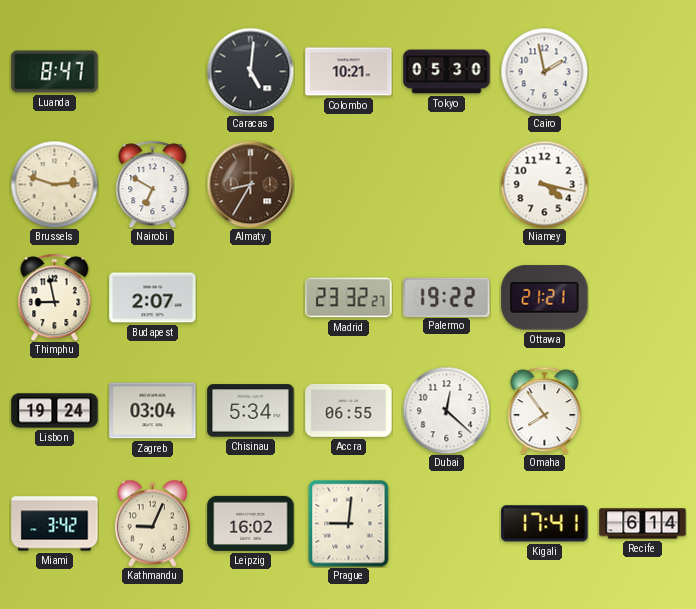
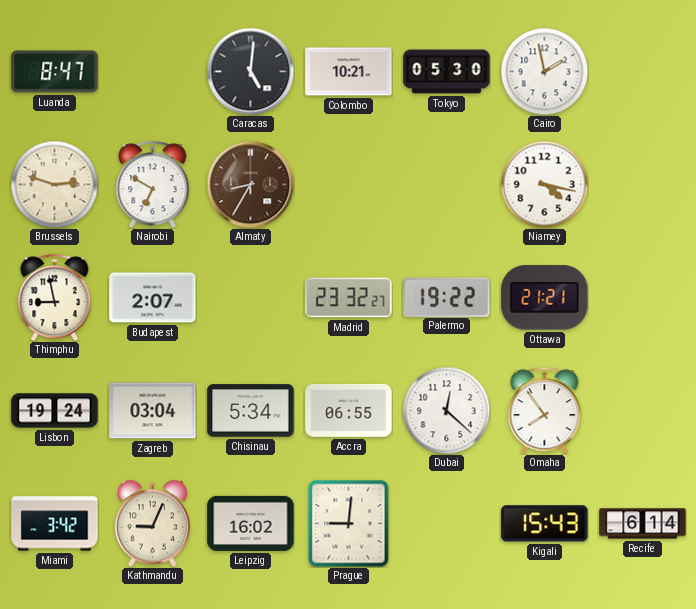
Kigali: 17:41 -> 15:43 (545, 524)
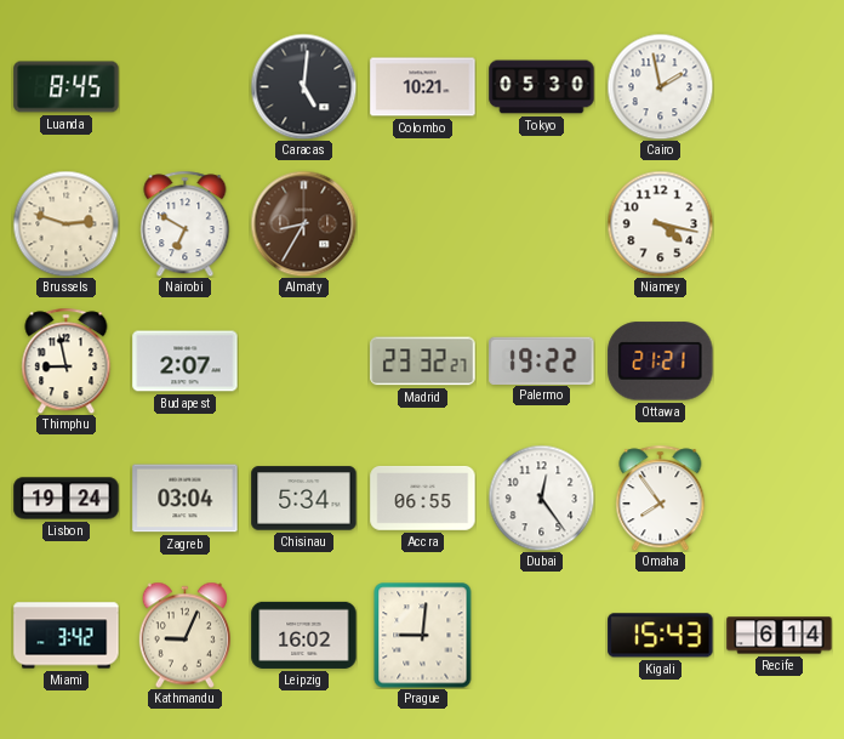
Luanda: 8:47 -> 8:45 (67, 87)
Dubai: 12:22 -> 12:24 (541, 498)
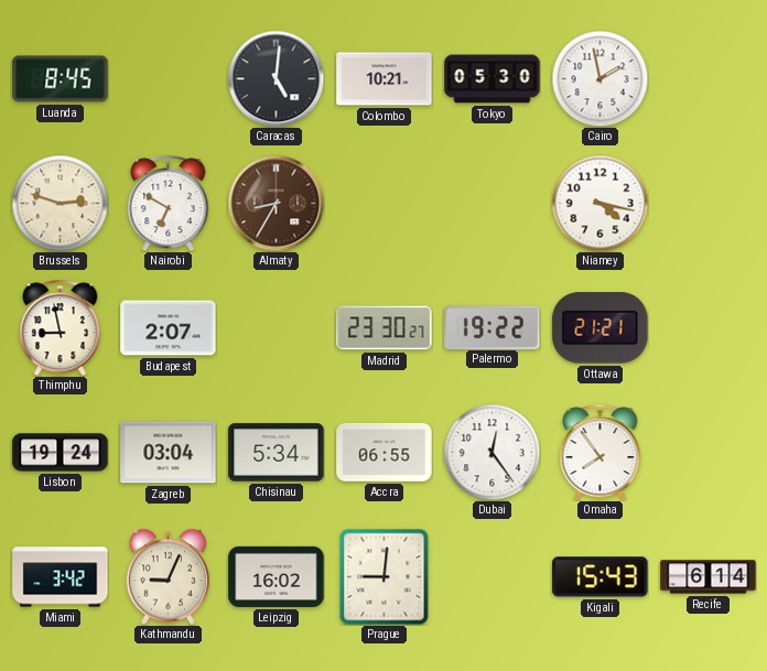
Madrid: 23:32 -> 23:30 (385, 328)
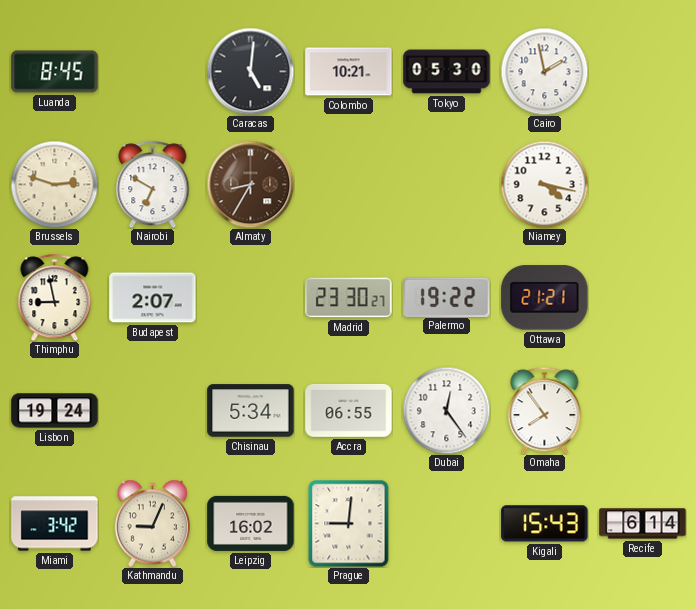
Zagreb: 03:04 -> none (169, 453)
